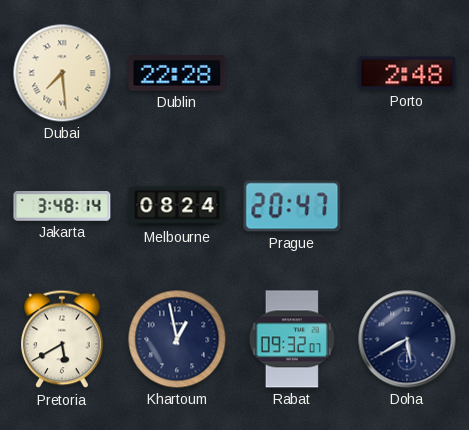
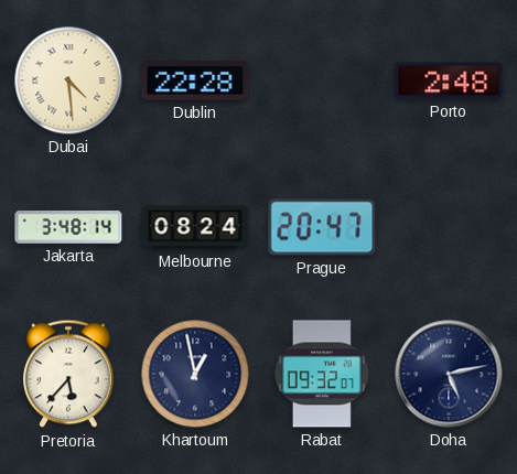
Dubai: 7:29 -> 4:29 (68, 80)
Pretoria: 5:40 -> 5:37 (68, 374)
Doha: 5:40 -> 5:13 (449, 374)
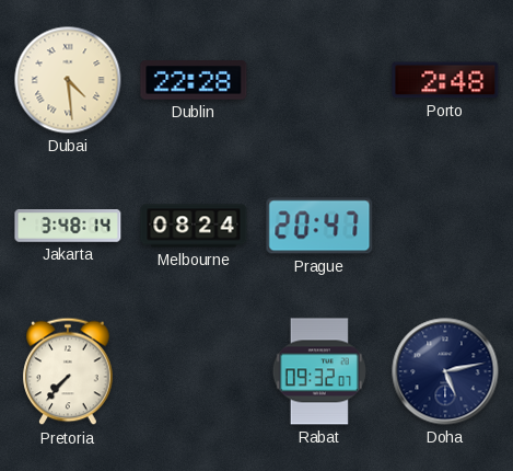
Pretoria: 5:37 -> 7:37 (68, 371)
Khartoum: 12:58 -> none (195, 374)
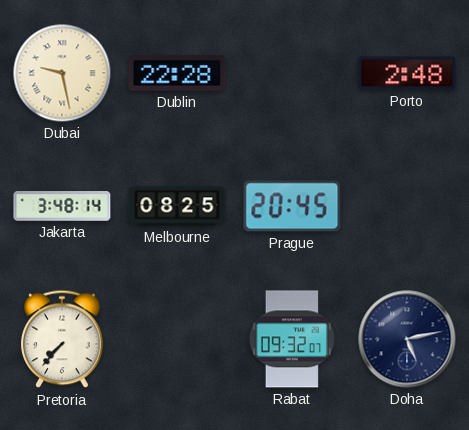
Dubai: 4:29 -> 9:28 (62, 73)
Melbourne: 08:24 -> 08:25 (177, 206)
Prague: 20:47 -> 20:45 (292, 206)
